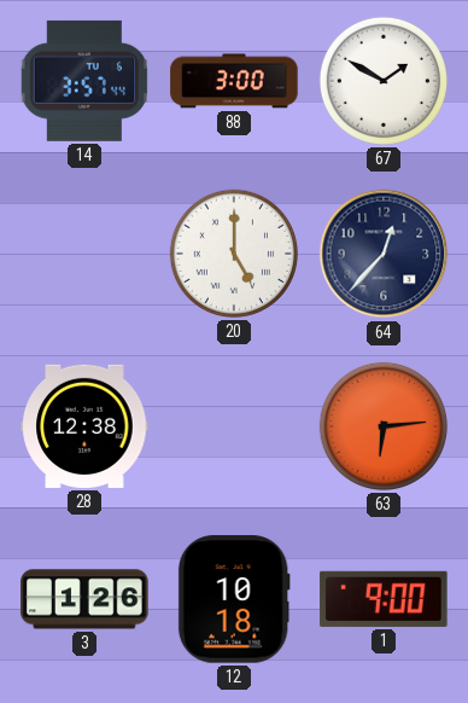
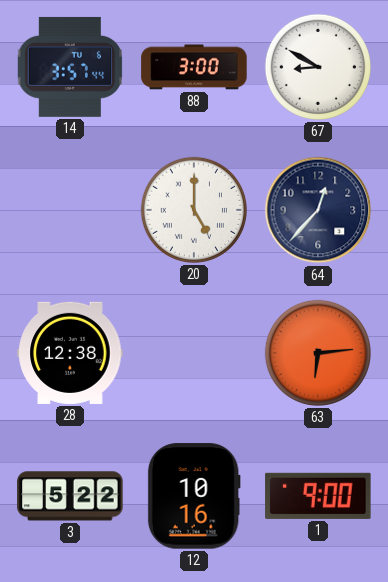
67: 1:50 -> 8:50 (318, 67)
3: 1:26 -> 5:22 (70, 496)
12: 10:18 -> 10:16 (194, 496)
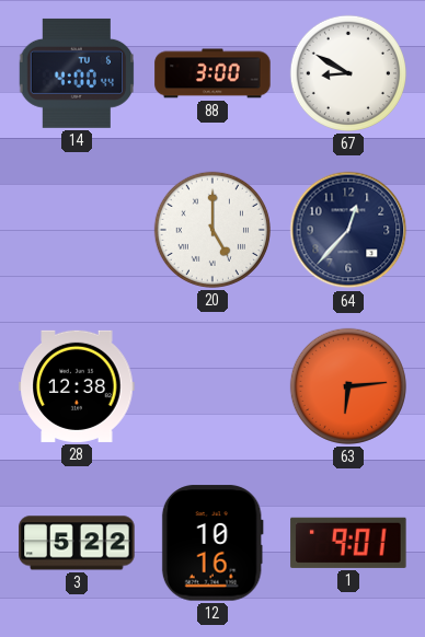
14: 3:57 -> 4:00 (76, 73)
1: 9:00 -> 9:01 (348, 543)
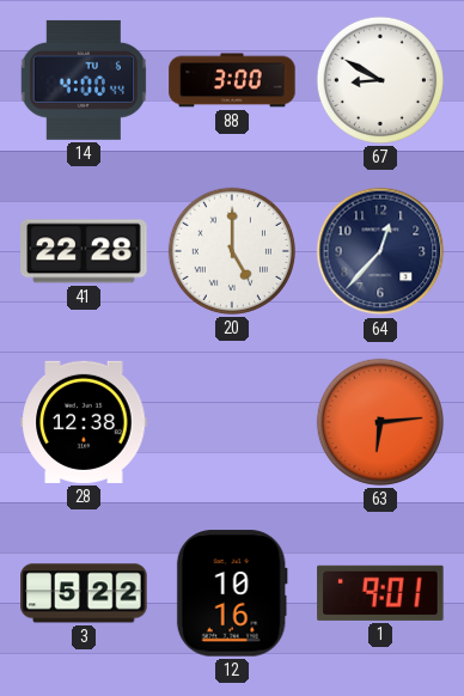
41: none -> 22:28 (84, 251)
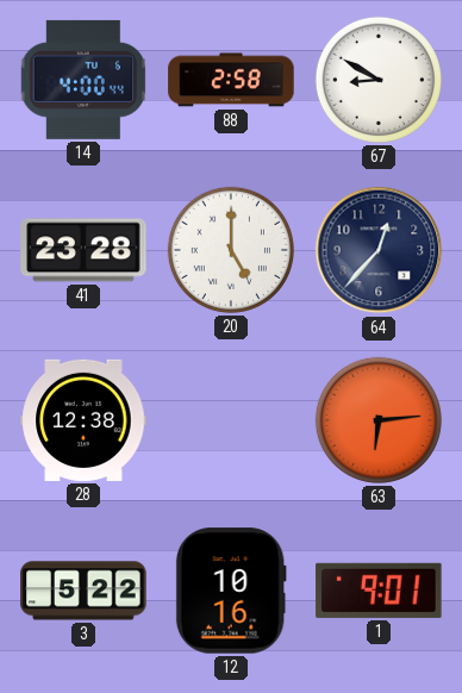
88: 3:00 -> 2:58 (231, 80)
41: 22:28 -> 23:28 (83, 250)
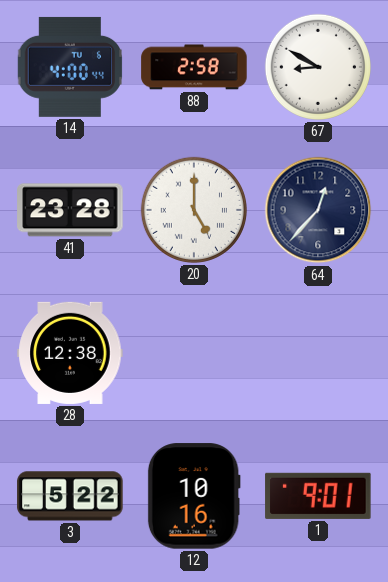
63: 6:14 -> none (379, 420)
